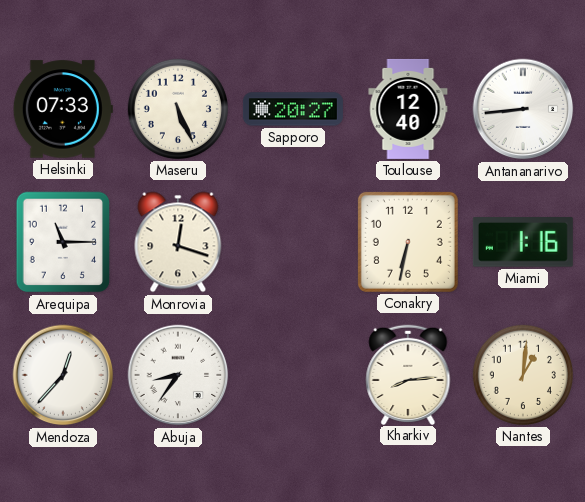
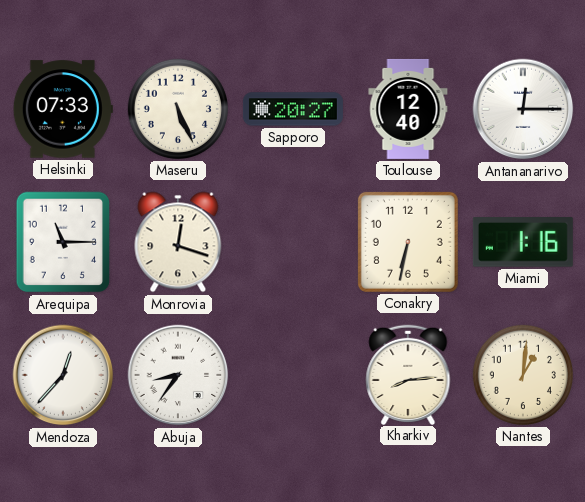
Antananarivo: 8:44 -> 12:15 (523, 109)
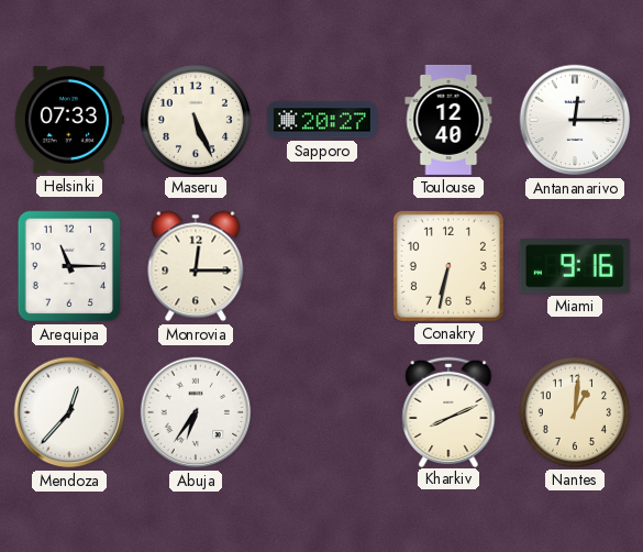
Monrovia: 12:18 -> 12:15 (196, 266)
Miami: 1:16 -> 9:16 (575, 266)
Abuja: 8:36 -> 6:36 (196, 412)
Kharkiv: 8:14 -> 8:11 (448, 411)
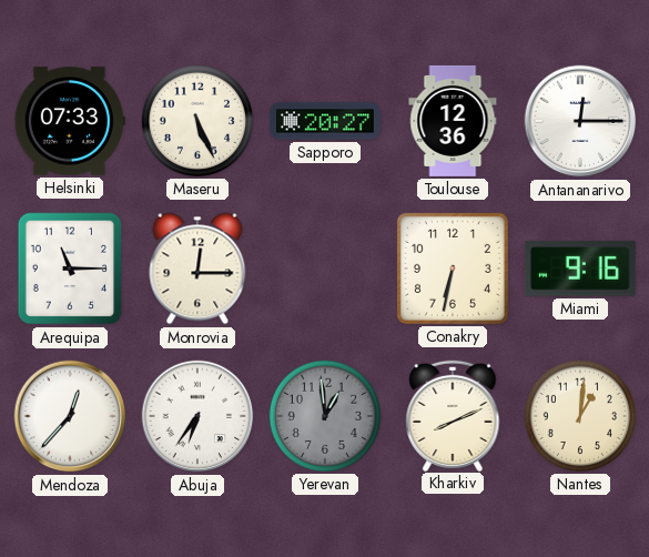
Toulouse: 12:40 -> 12:36 (453, 121)
Yerevan: none -> 12:59 (325, 416)
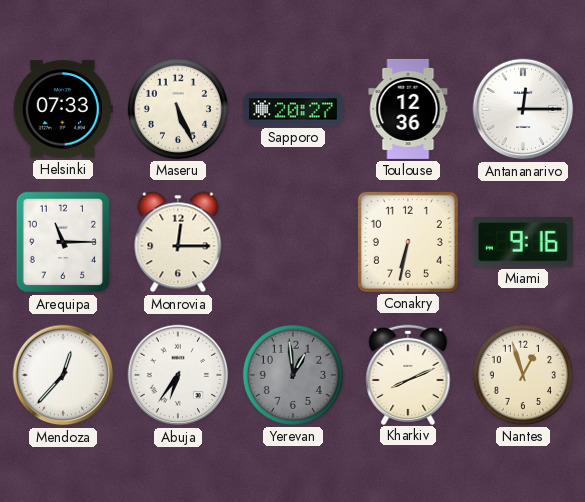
Nantes: 1:01 -> 12:57 (523, 375)
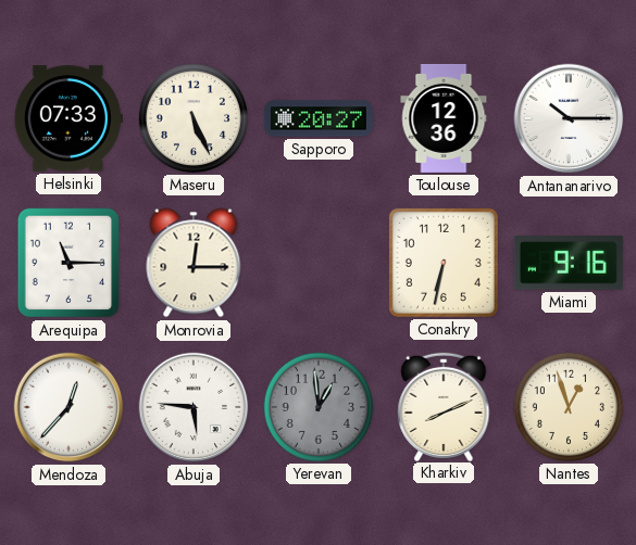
Antananarivo: 12:15 -> 10:15 (569, 118)
Abuja: 6:36 -> 5:46 (194, 407)
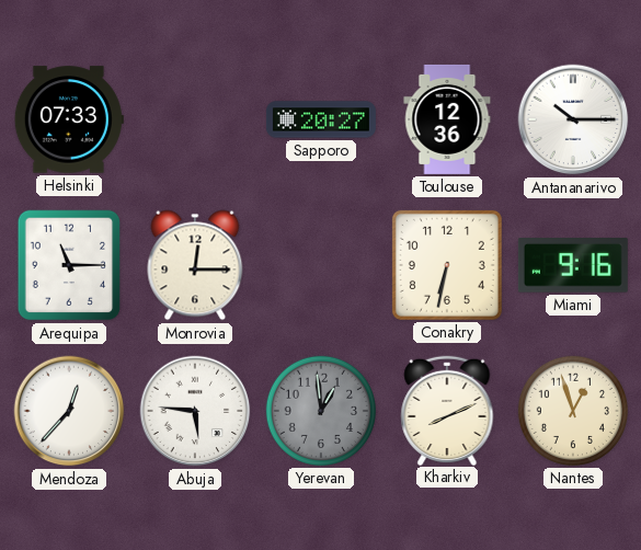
Maseru: 5:26 -> none (194, 118)
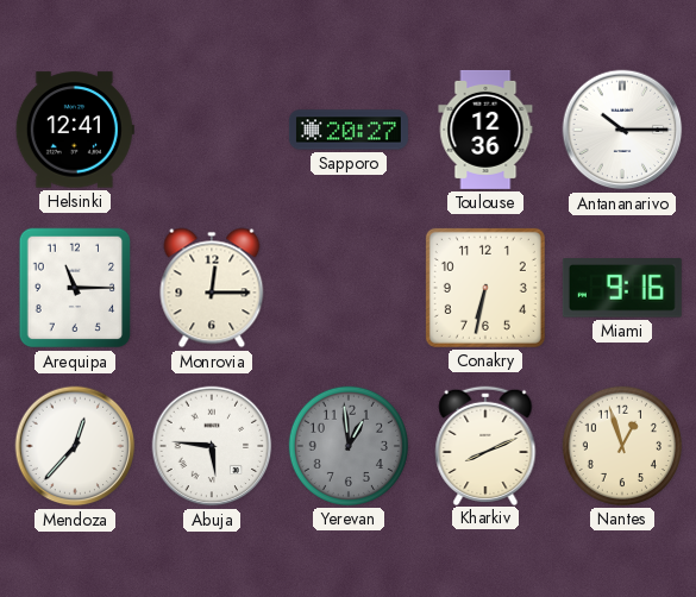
Helsinki: 07:33 -> 12:41 (75, 130)
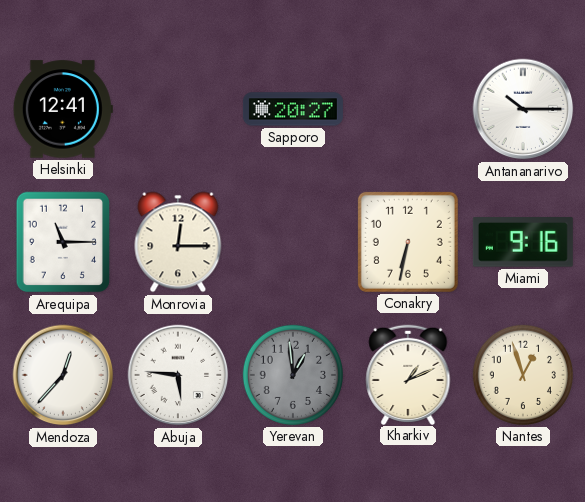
Toulouse: 12:36 -> none (485, 130)
Kharkiv: 8:11 -> 1:11 (408, 374)
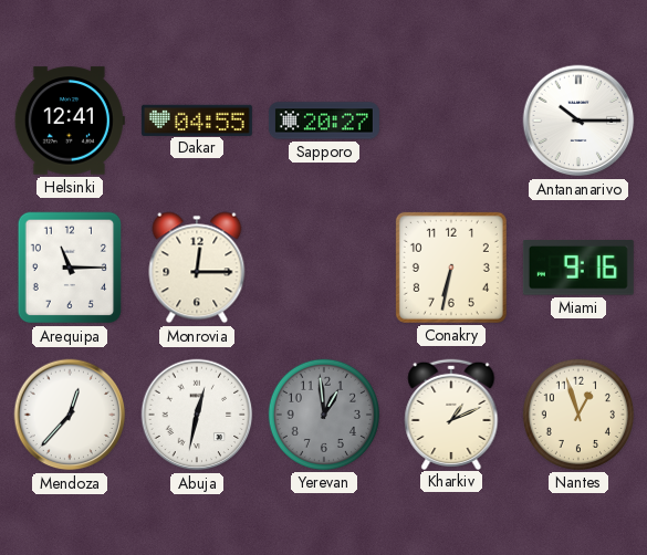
Dakar: none -> 04:55 (197, 119)
Abuja: 5:46 -> 12:32 (197, 415)
